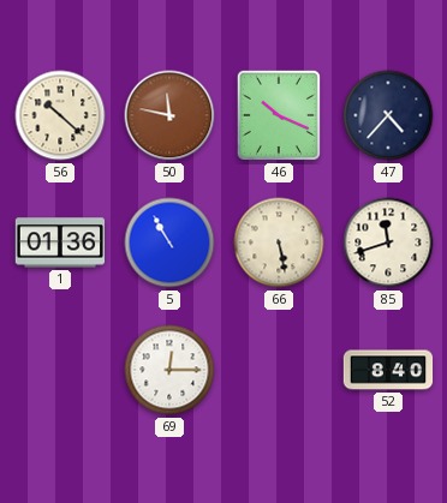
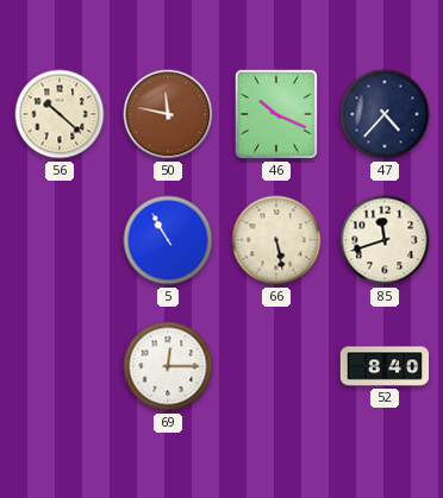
1: 01:36 -> none (60, 242)
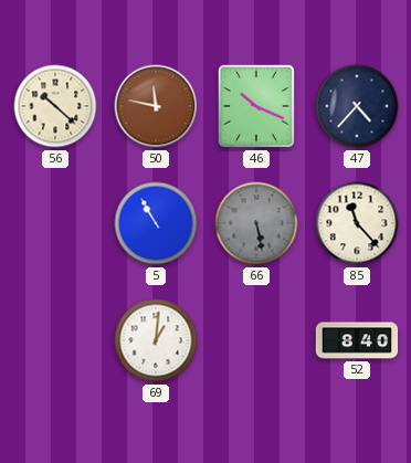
66 dial: cream -> grey (256, 223)
85: 11:42 -> 11:23 (357, 223)
69: 12:15 -> 1:01 (156, 340)
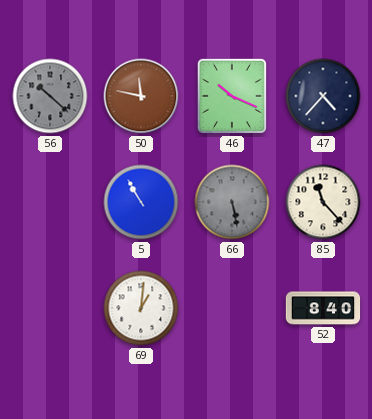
56 dial: cream -> grey (50, 96)
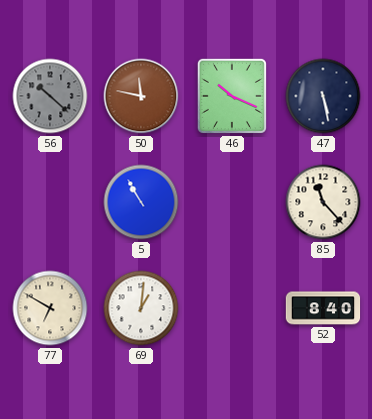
47: 4:37 -> 5:28 (323, 96)
66: 5:28 -> none (232, 202)
77: none -> 6:50 (50, 308)
